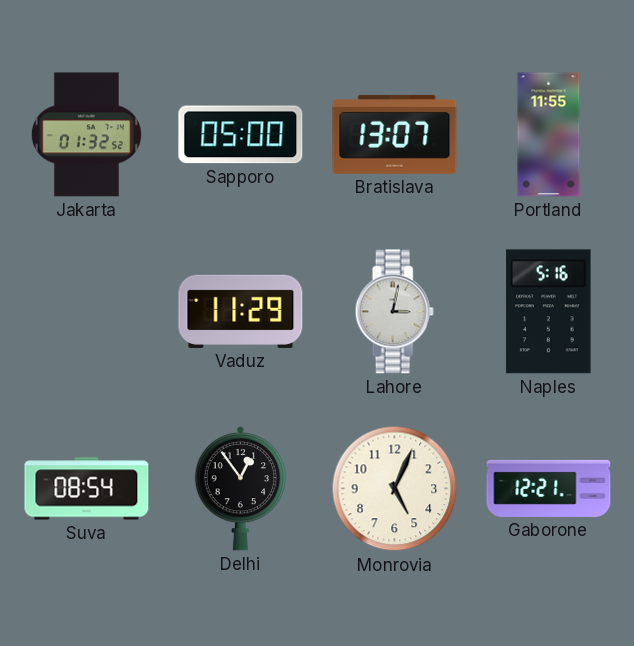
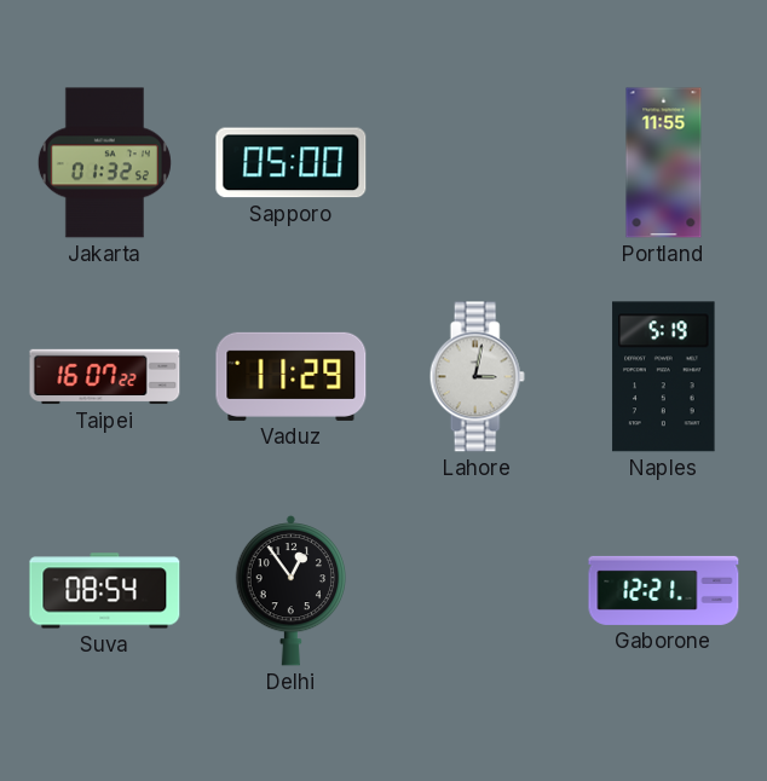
Bratislava: 13:07 -> none (395, 134)
Taipei: none -> 16:07 (105, 377)
Naples: 5:16 -> 5:19 (664, 377)
Monrovia: 5:04 -> none (395, 489)
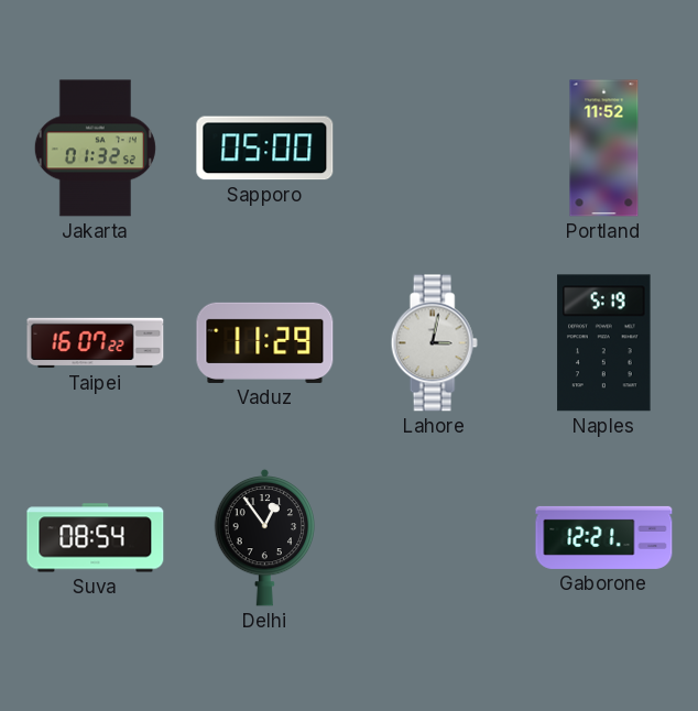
Portland: 11:55 -> 11:52 (604, 149)
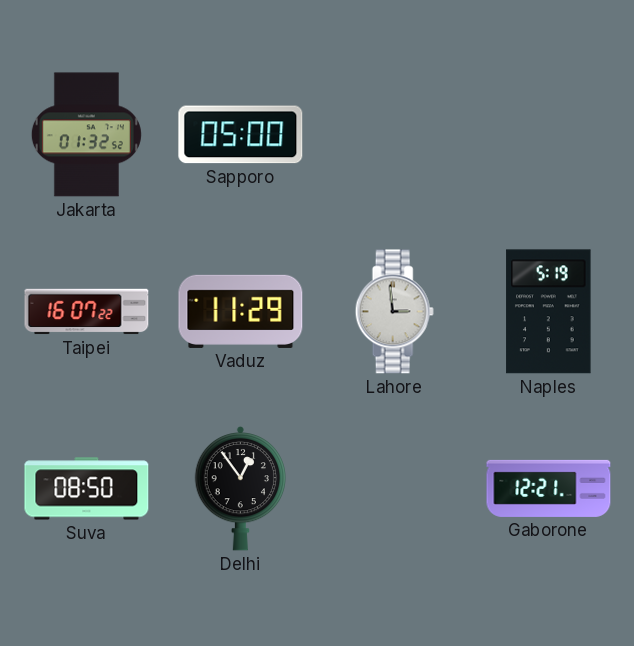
Portland: 11:52 -> none (604, 149)
Lahore: 3:02 -> 2:59 (394, 312)
Suva: 08:54 -> 08:50 (87, 489)
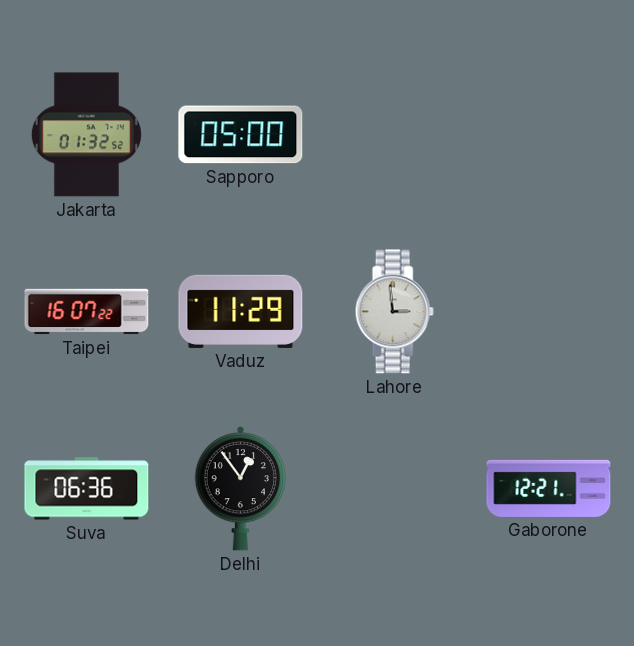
Naples: 5:19 -> none (549, 312)
Suva: 08:50 -> 06:36 (87, 489)
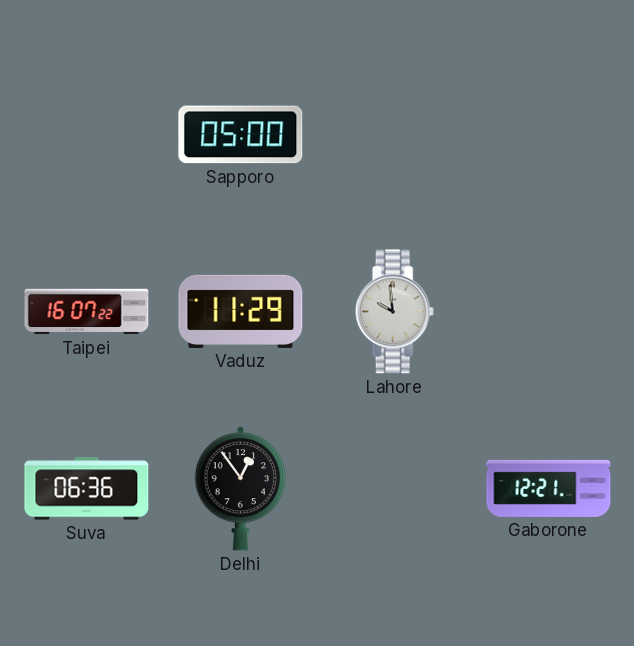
Jakarta: 01:32 -> none (86, 135)
Lahore: 2:59 -> 9:59 (394, 312)
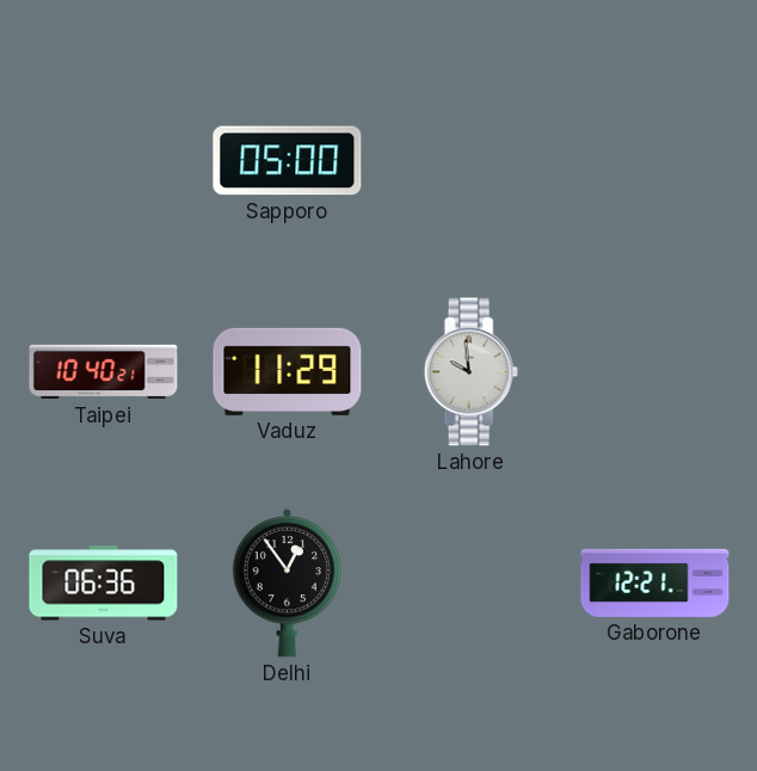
Taipei: 16:07 -> 10:40 (104, 372)
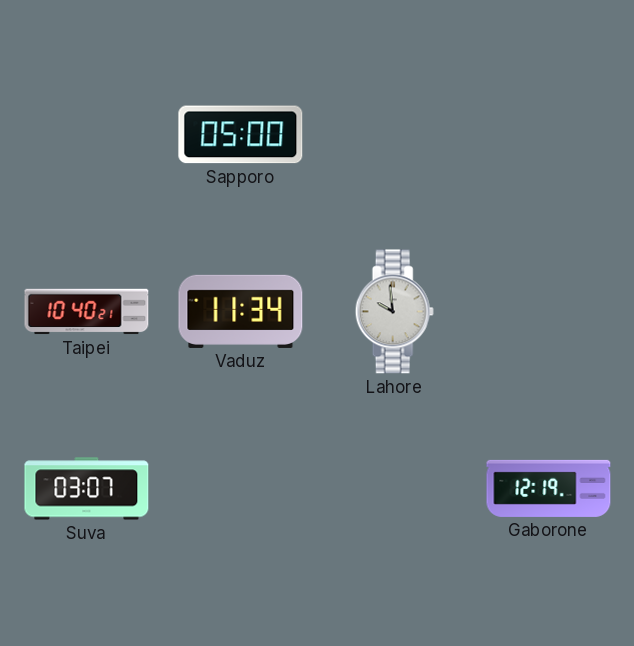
Vaduz: 11:29 -> 11:34 (241, 311)
Suva: 06:36 -> 03:07 (87, 489)
Delhi: 12:54 -> none (287, 582)
Gaborone: 12:21 -> 12:19 (549, 488)
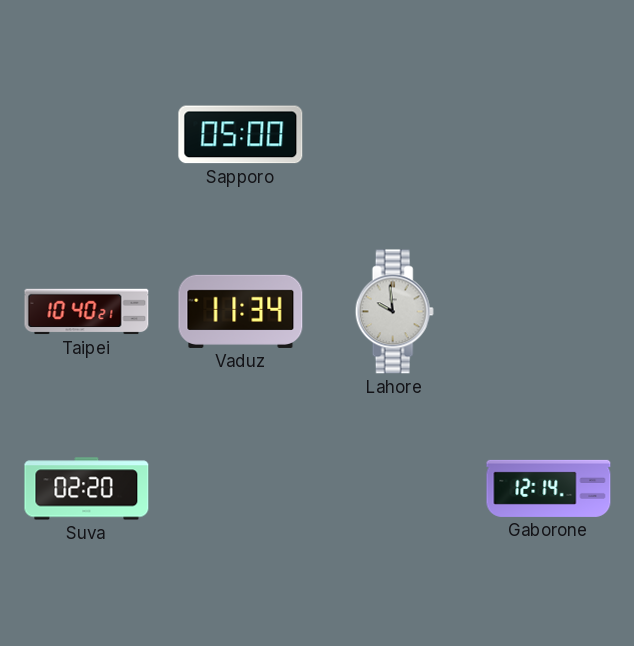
Suva: 03:07 -> 02:20 (87, 489)
Gaborone: 12:19 -> 12:14 (549, 488)
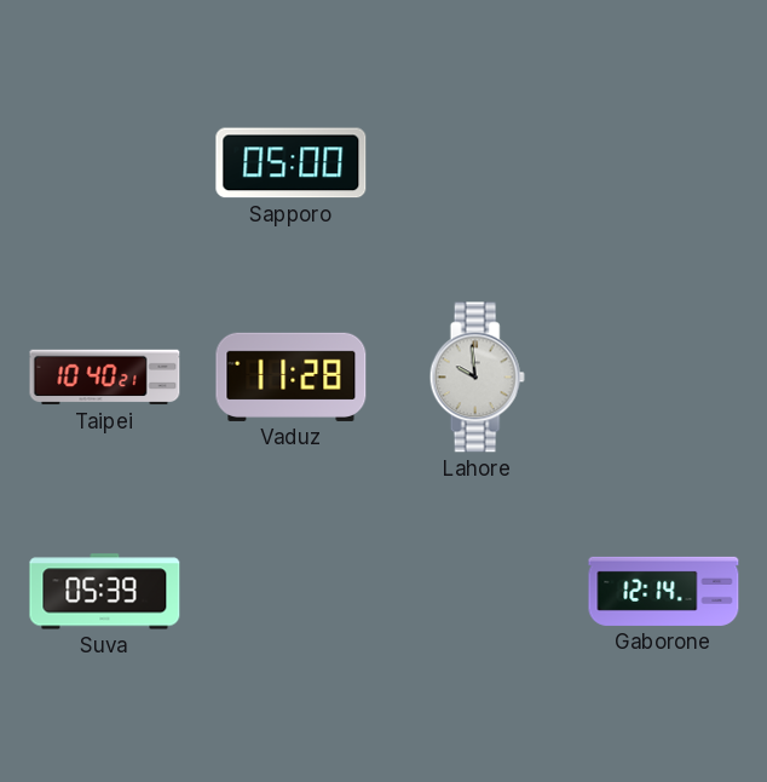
Vaduz: 11:34 -> 11:28 (292, 376)
Suva: 02:20 -> 05:39 (105, 592)
